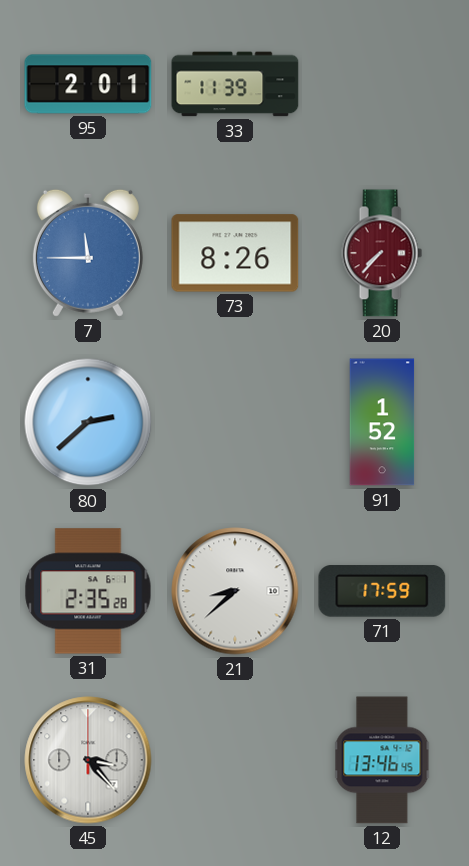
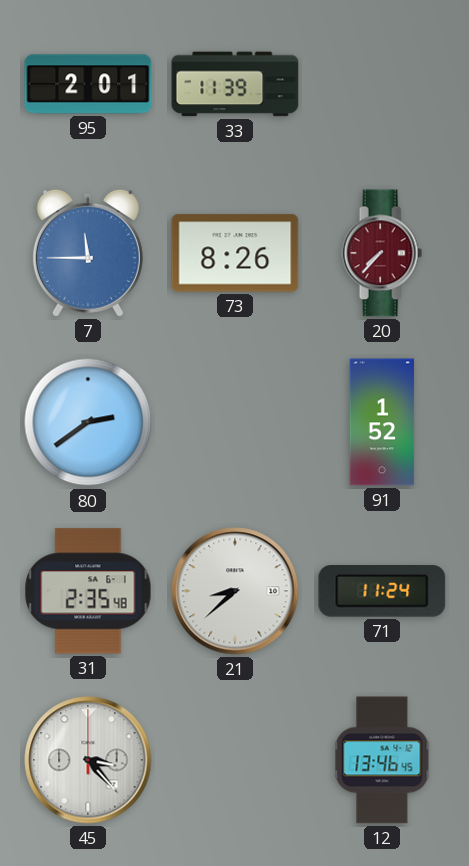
80: 2:38 -> 2:39 (88, 422)
31: 2:35:28 -> 2:35:48 (88, 591)
71: 17:59 -> 11:24 (382, 591)
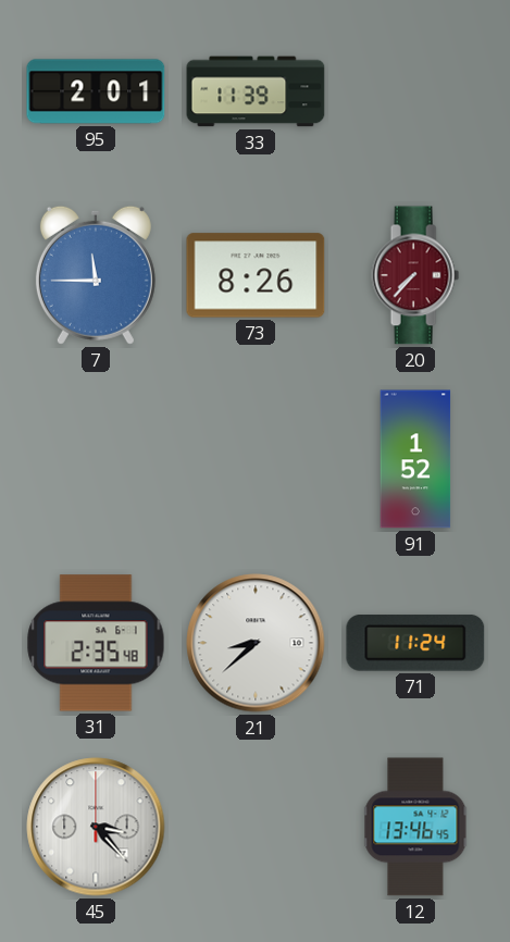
80: 2:39 -> none (88, 422)
